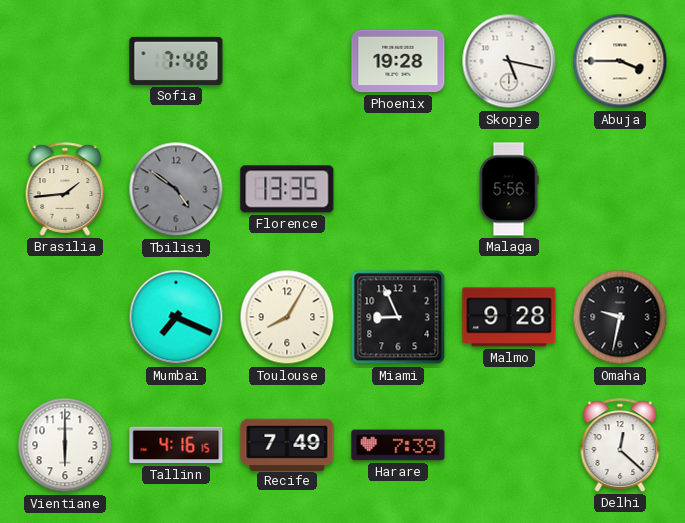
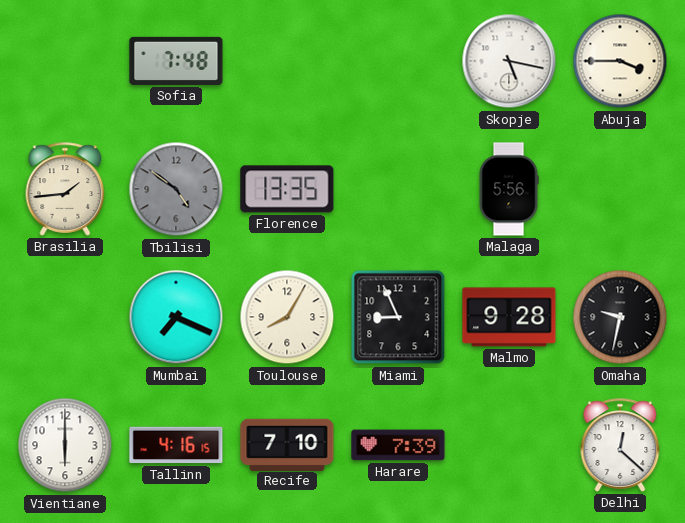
Phoenix: 19:28 -> none (398, 61)
Recife: 7:49 -> 7:10 (287, 444)
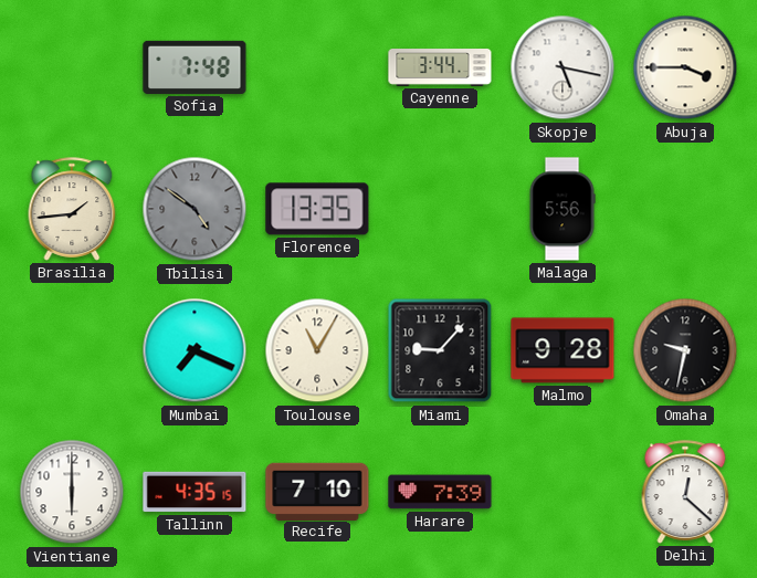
Cayenne: none -> 3:44 (440, 69)
Toulouse: 8:05 -> 11:05 (317, 350)
Miami: 8:56 -> 9:07 (440, 350)
Tallinn: 4:16 -> 4:35 (194, 492)
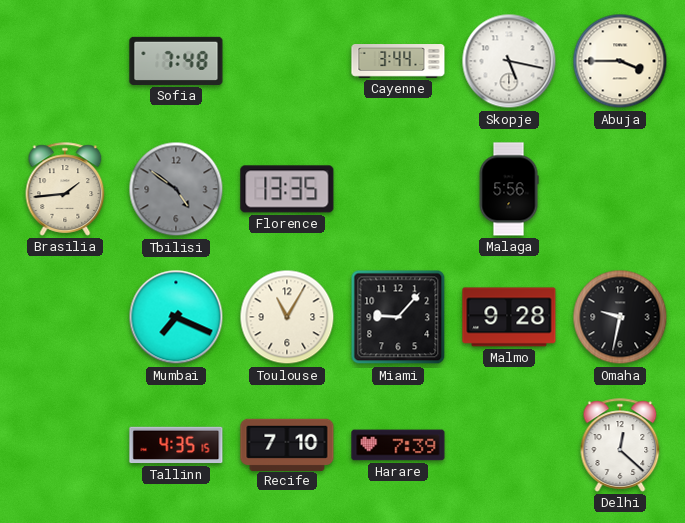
Vientiane: 6:00 -> none (72, 492)
